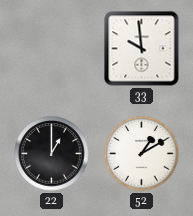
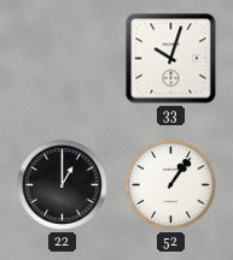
33: 9:59 -> 10:03 (171, 59)
52: 1:10 -> 1:06 (171, 185)
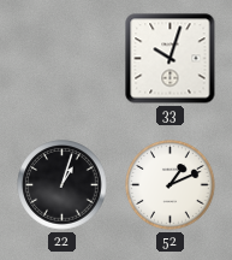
22: 1:00 -> 1:03 (63, 185)
52: 1:06 -> 1:11 (171, 185)
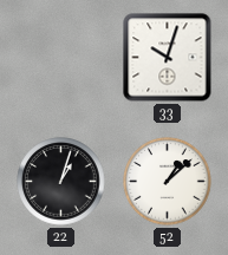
52: 1:11 -> 1:08 (168, 182)
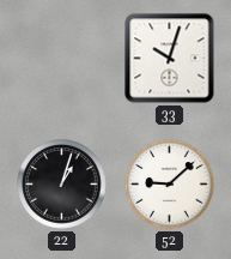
52: 1:08 -> 9:08 (170, 185)
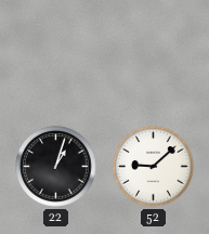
33: 10:03 -> none (170, 59)
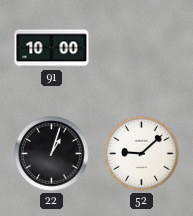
91: none -> 10:00 (52, 49)
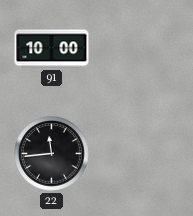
22: 1:03 -> 11:44 (52, 154)
52: 9:08 -> none (142, 154)
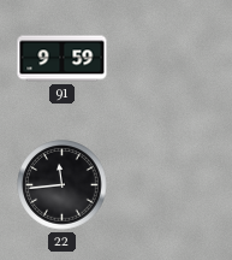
91: 10:00 -> 9:59 (63, 59)
